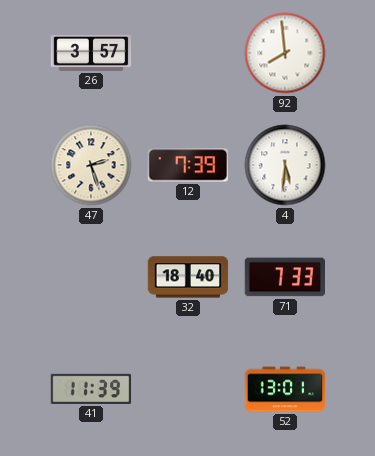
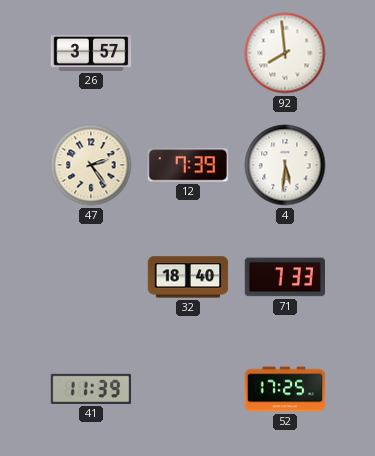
47: 2:27 -> 2:24 (91, 165)
52: 13:01 -> 17:25 (285, 389)
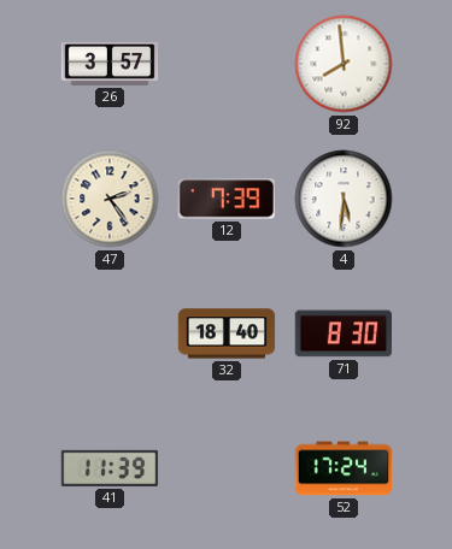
71: 7:33 -> 8:30 (342, 333)
52: 17:25 -> 17:24 (344, 468)
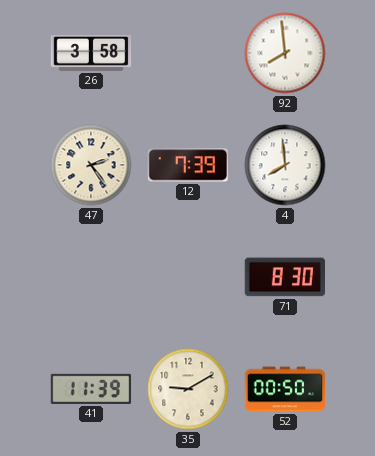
26: 3:57 -> 3:58 (91, 53)
4: 5:31 -> 7:59 (285, 165)
32: 18:40 -> none (227, 333)
35: none -> 9:10 (188, 389)
52: 17:24 -> 00:50 (285, 389)
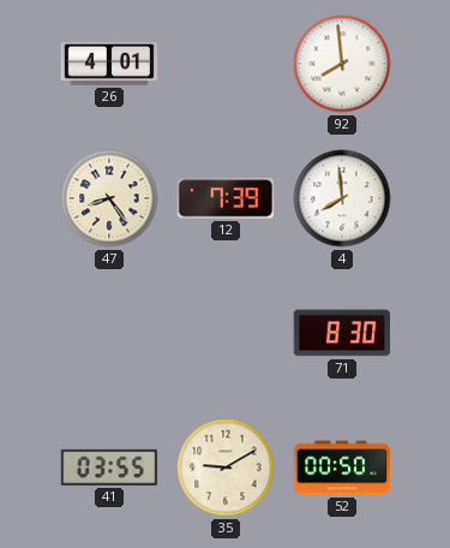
26: 3:58 -> 4:01 (109, 64)
47: 2:24 -> 8:24 (109, 198)
41: 11:39 -> 03:55 (109, 467)
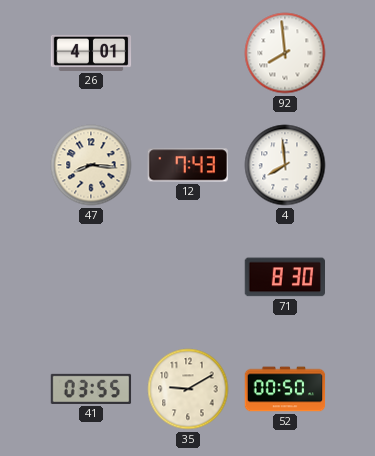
47: 8:24 -> 8:16 (91, 165)
12: 7:39 -> 7:43 (187, 165)
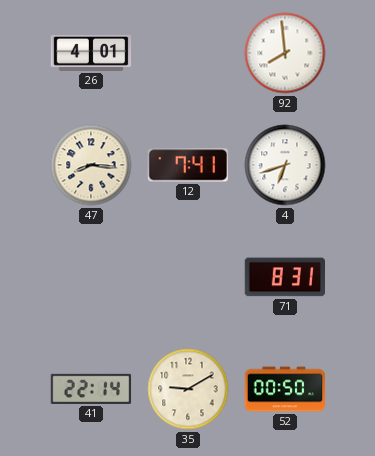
12: 7:43 -> 7:41 (187, 165)
4: 7:59 -> 6:42 (285, 165)
71: 8:30 -> 8:31 (284, 277)
41: 03:55 -> 22:14 (91, 389)
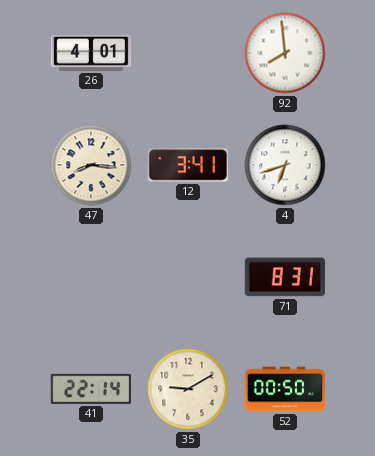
12: 7:41 -> 3:41 (187, 165)
